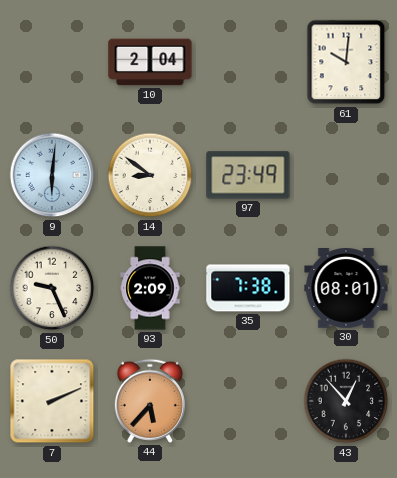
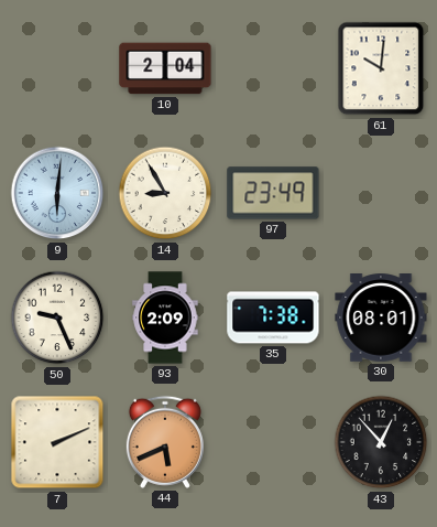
14: 8:51 -> 8:55 (165, 193)
44: 5:37 -> 5:41 (165, 442)
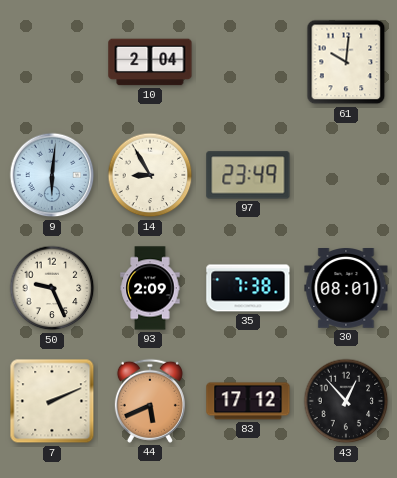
83: none -> 17:12 (248, 401)
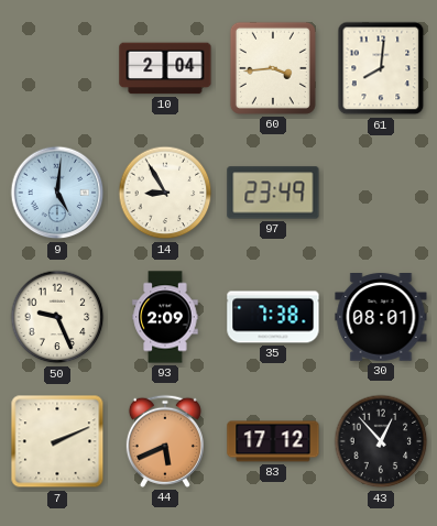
60: none -> 3:44 (273, 68)
61: 10:01 -> 8:01 (381, 68)
9: 6:01 -> 5:01 (57, 193)
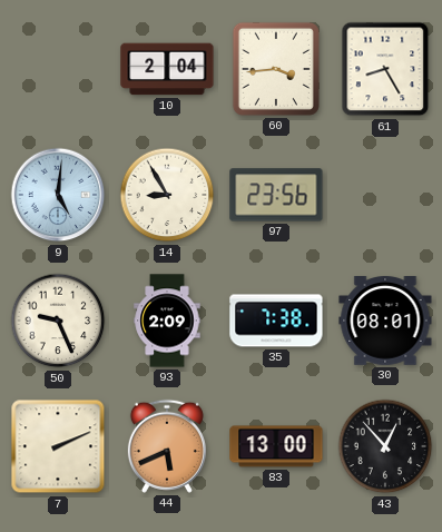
61: 8:01 -> 8:25 (385, 69)
97: 23:49 -> 23:56 (276, 195)
83: 17:12 -> 13:00 (276, 446)
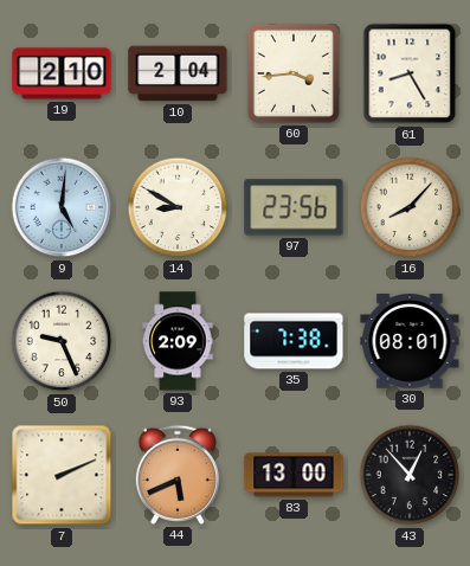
19: none -> 2:10 (62, 73)
14: 8:55 -> 8:50 (178, 207)
16: none -> 8:07 (410, 207)
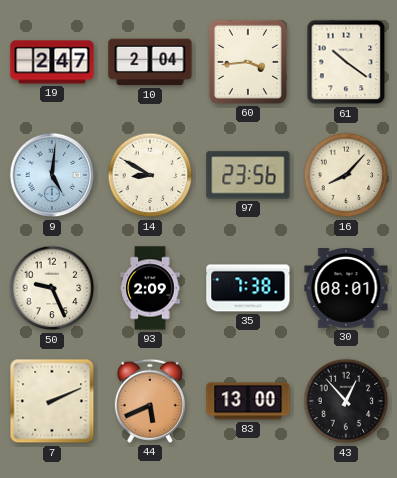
19: 2:10 -> 2:47 (52, 62)
61: 8:25 -> 10:21 (346, 62)
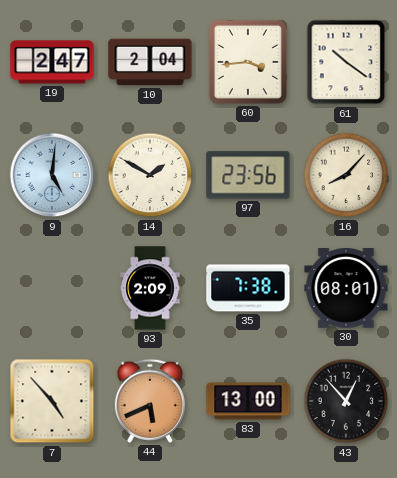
14: 8:50 -> 1:50 (150, 175)
50: 9:26 -> none (52, 288)
7: 2:11 -> 4:53 (52, 401)
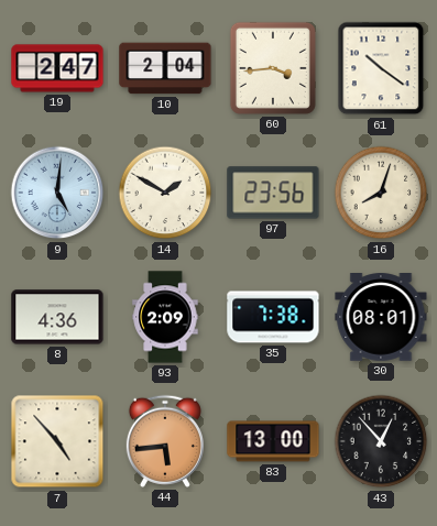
16: 8:07 -> 8:03 (381, 193)
8: none -> 4:36 (57, 317)
44: 5:41 -> 5:44 (165, 441)
